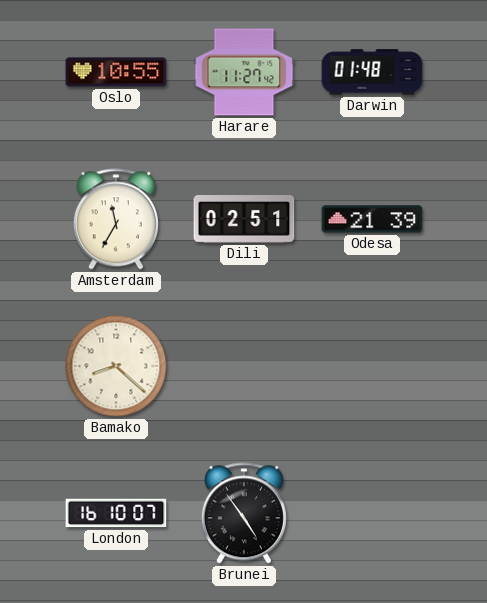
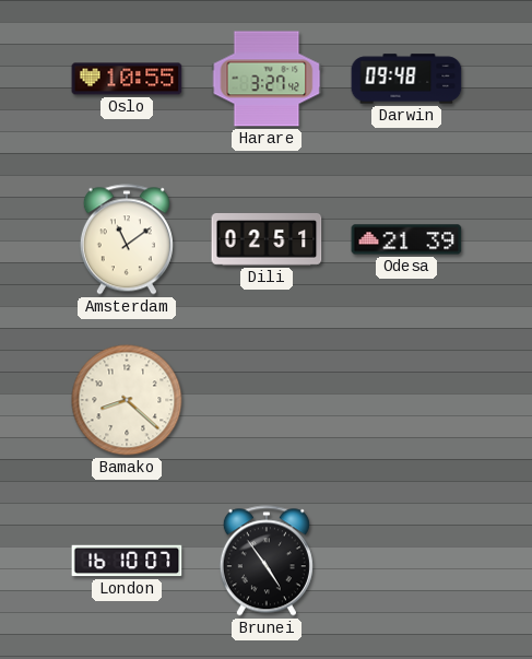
Harare: 11:27 -> 3:27 (267, 79)
Darwin: 01:48 -> 09:48 (406, 79)
Amsterdam: 11:35 -> 11:09 (127, 239)
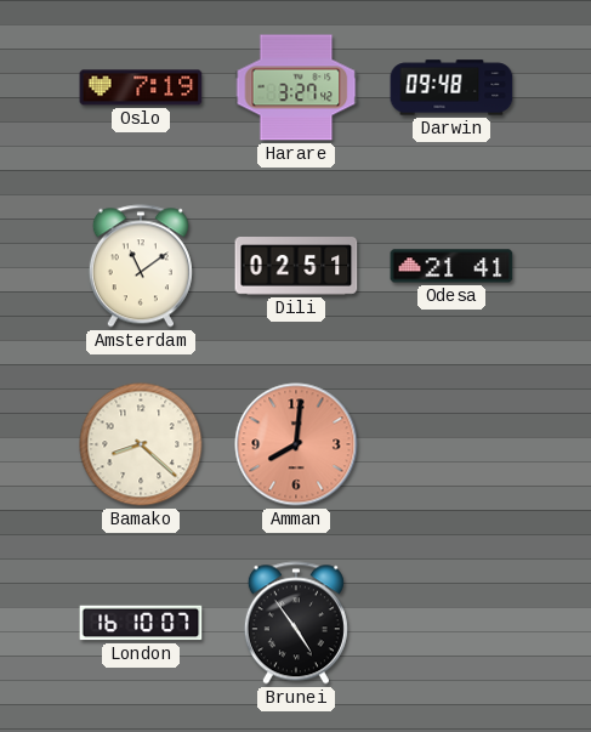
Oslo: 10:55 -> 7:19 (141, 87)
Odesa: 21:39 -> 21:41 (451, 266)
Amman: none -> 8:01 (296, 444)
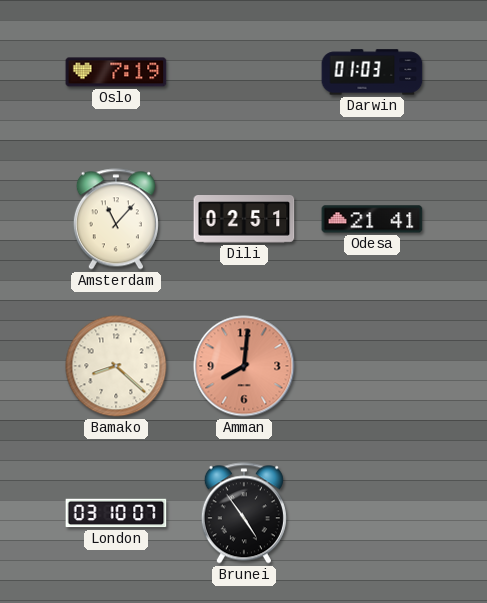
Harare: 3:27 -> none (296, 87)
Darwin: 09:48 -> 01:03 (372, 72)
Amsterdam: 11:09 -> 11:07 (116, 219)
London: 16:10 -> 03:10 (116, 513)
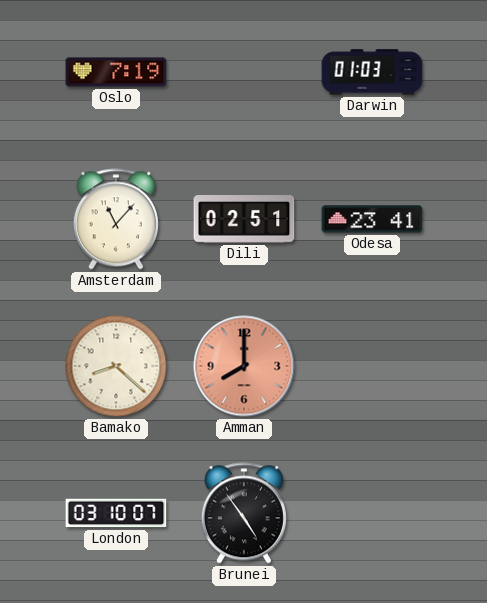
Odesa: 21:41 -> 23:41 (372, 219)
Amman: 8:01 -> 8:00 (244, 366)
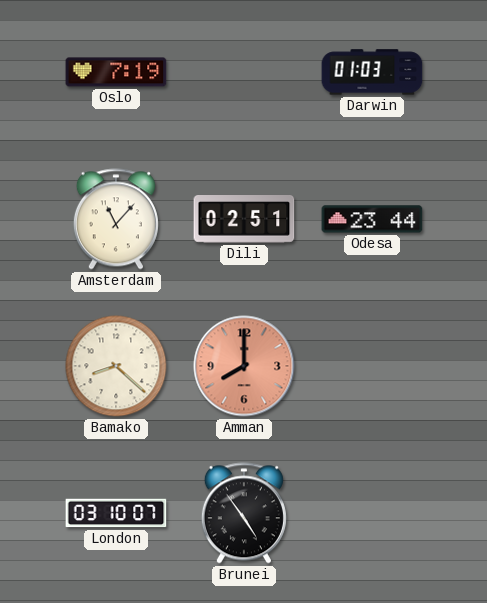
Odesa: 23:41 -> 23:44 (372, 219)
